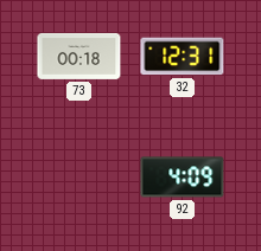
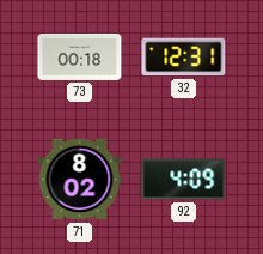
71: none -> 8:02 (80, 180)
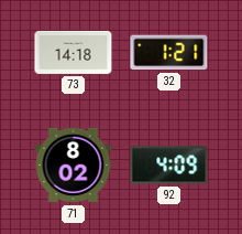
73: 00:18 -> 14:18 (74, 52)
32: 12:31 -> 1:21 (169, 53)
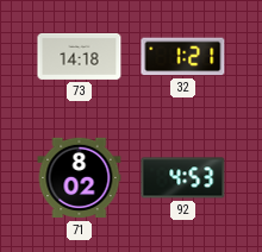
92: 4:09 -> 4:53 (183, 178)
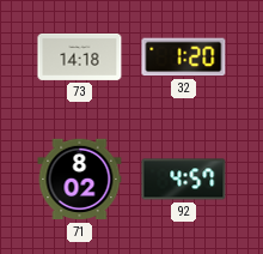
32: 1:21 -> 1:20 (184, 58)
92: 4:53 -> 4:57 (184, 180)
